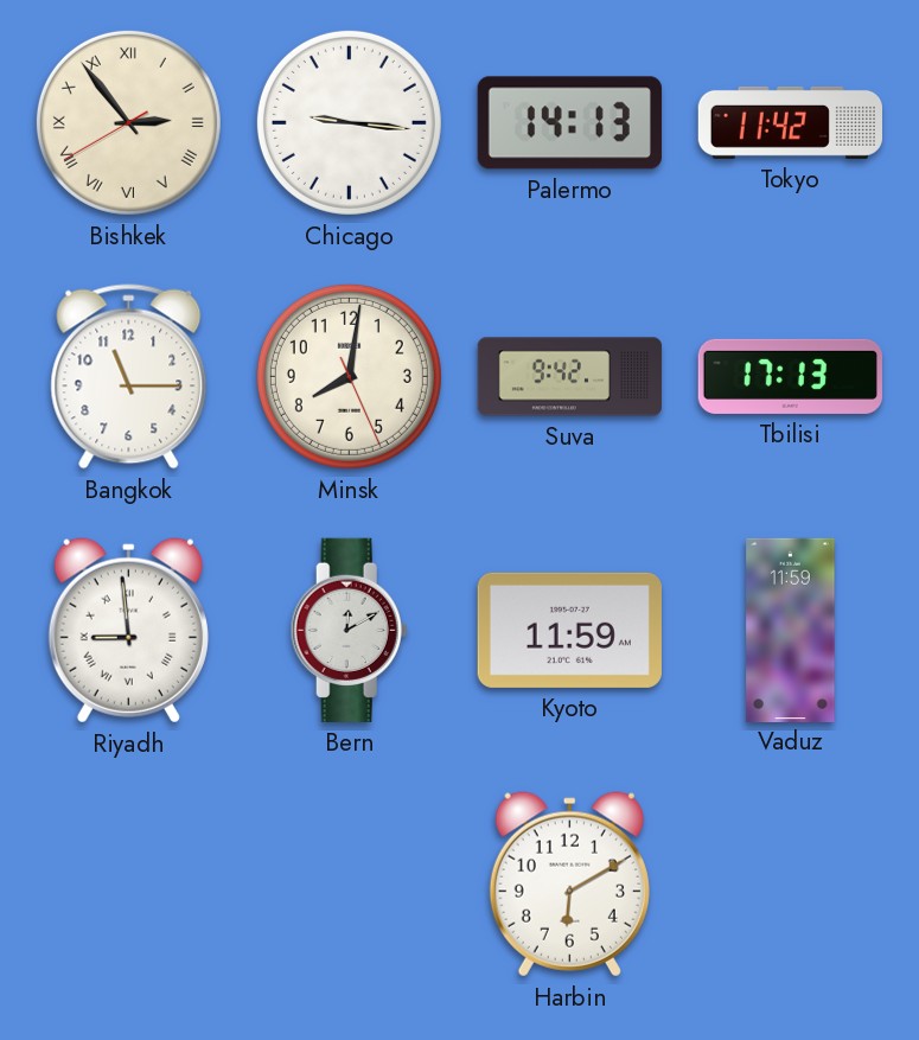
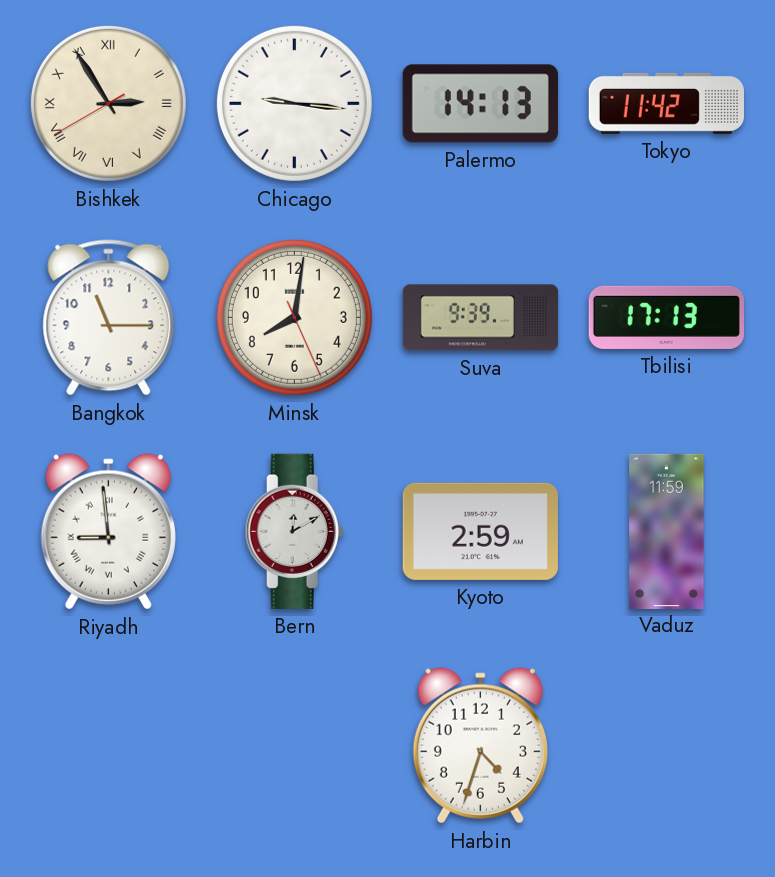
Bishkek: 2:53 -> 2:54 (108, 103)
Suva: 9:42 -> 9:39 (481, 318)
Kyoto: 11:59 -> 2:59 (480, 531)
Harbin: 6:10 -> 4:33 (480, 746)
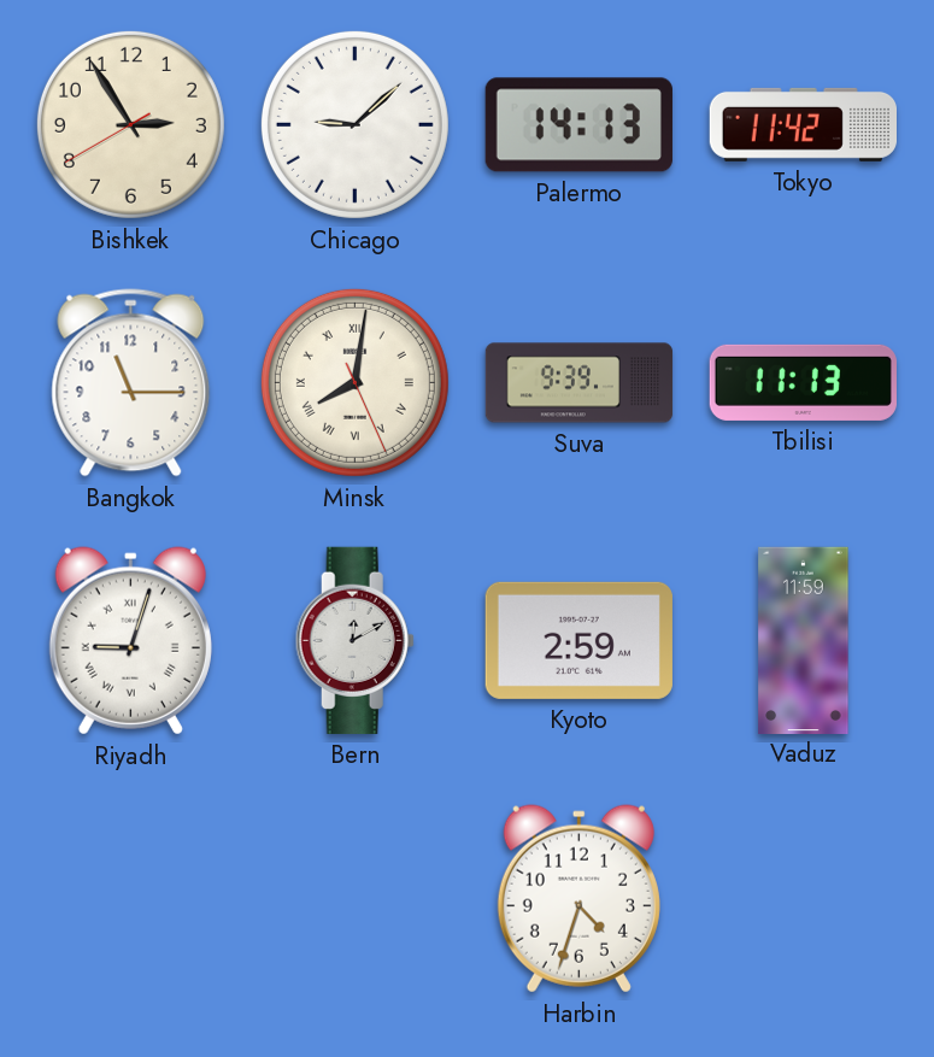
Bishkek numerals: Roman -> Arabic (130, 124)
Chicago: 9:16 -> 9:08 (354, 124)
Minsk numerals: Arabic -> Roman (354, 382)
Tbilisi: 17:13 -> 11:13 (803, 382)
Riyadh: 8:59 -> 9:03 (130, 641)
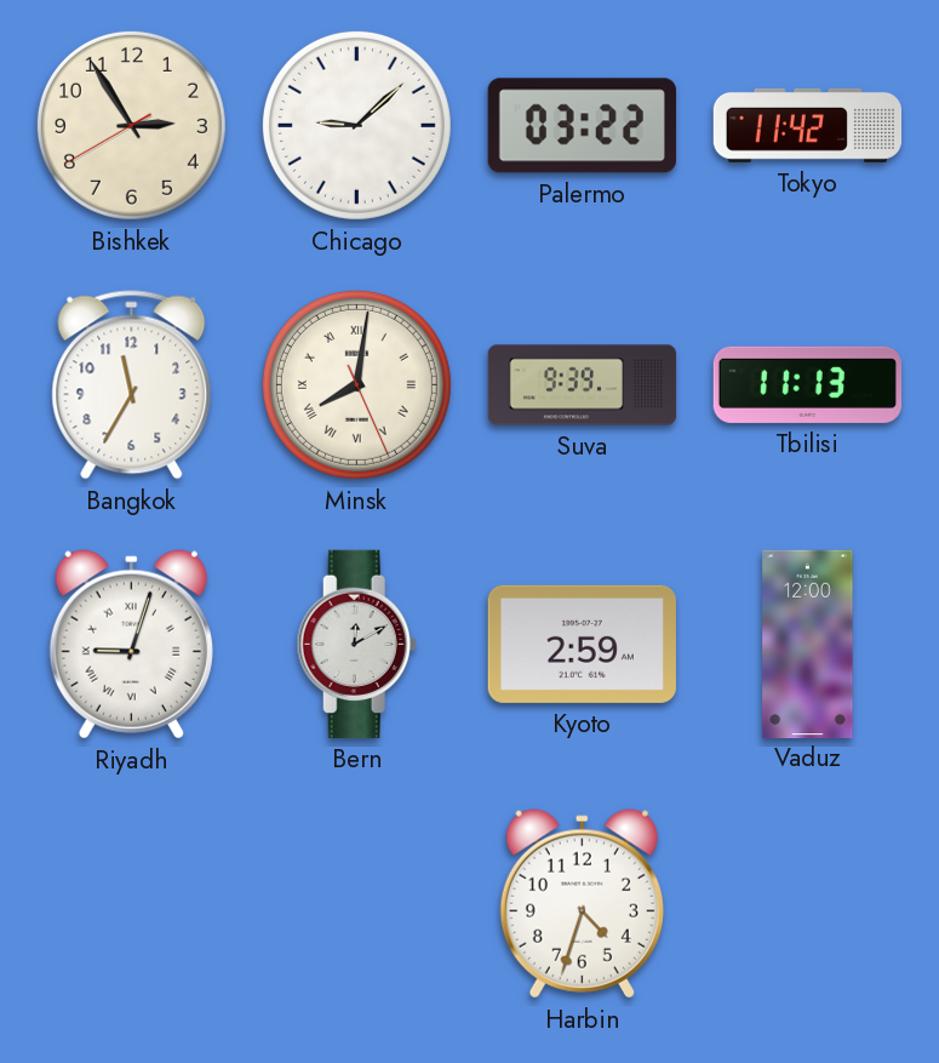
Palermo: 14:13 -> 03:22 (582, 126)
Bangkok: 11:15 -> 11:35 (132, 385)
Vaduz: 11:59 -> 12:00 (808, 644)
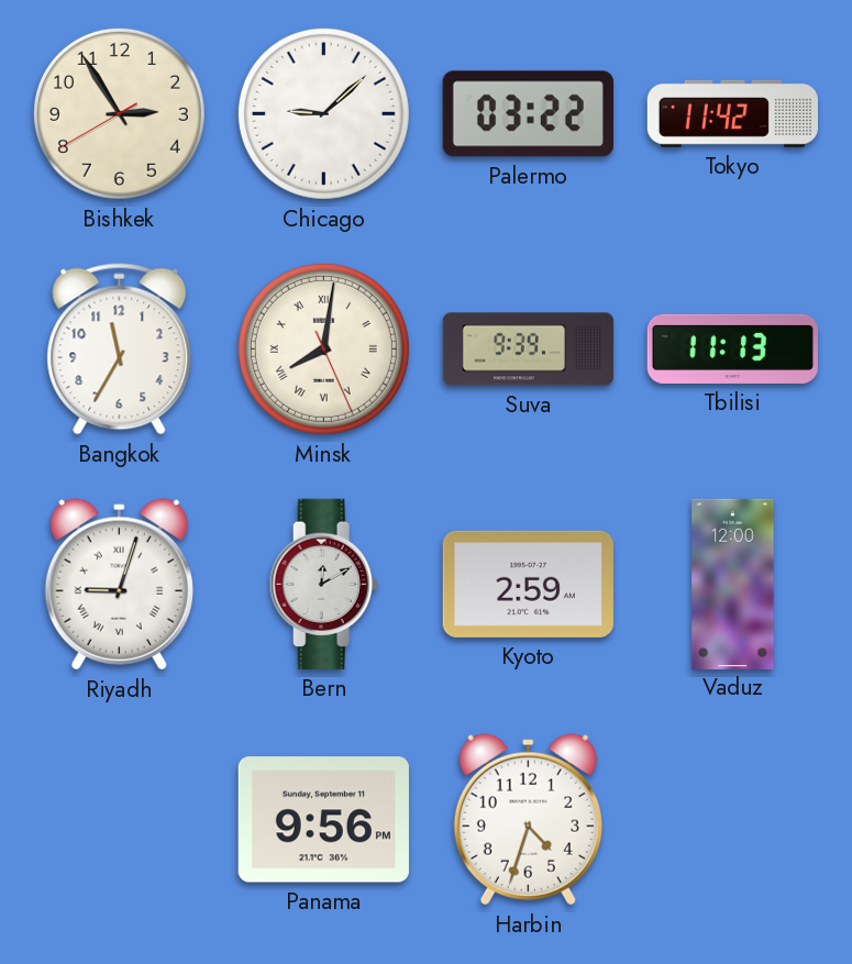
Panama: none -> 9:56 (323, 820)
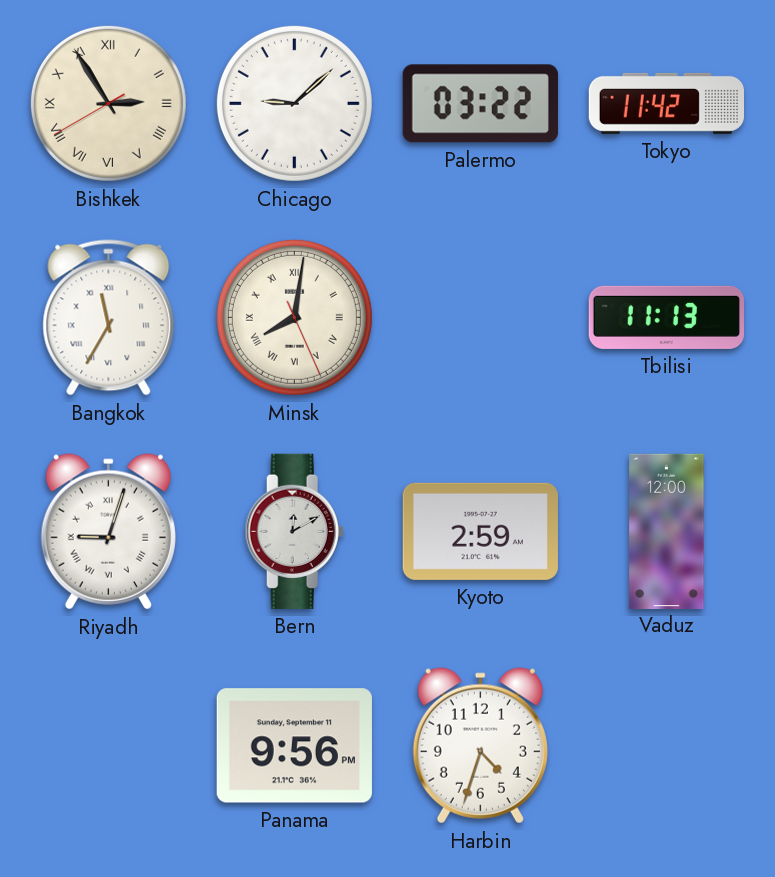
Bishkek numerals: Arabic -> Roman (108, 103)
Bangkok numerals: Arabic -> Roman (109, 318)
Suva: 9:39 -> none (529, 350)
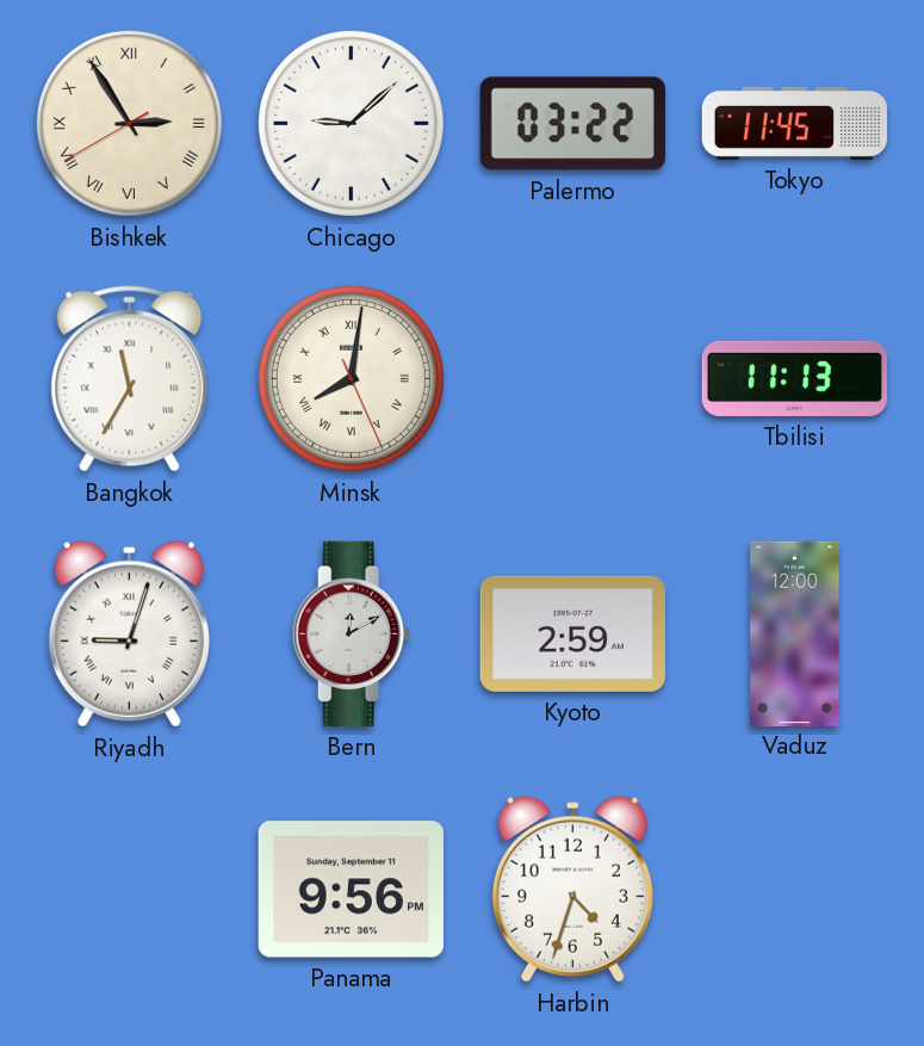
Tokyo: 11:42 -> 11:45 (794, 123)
